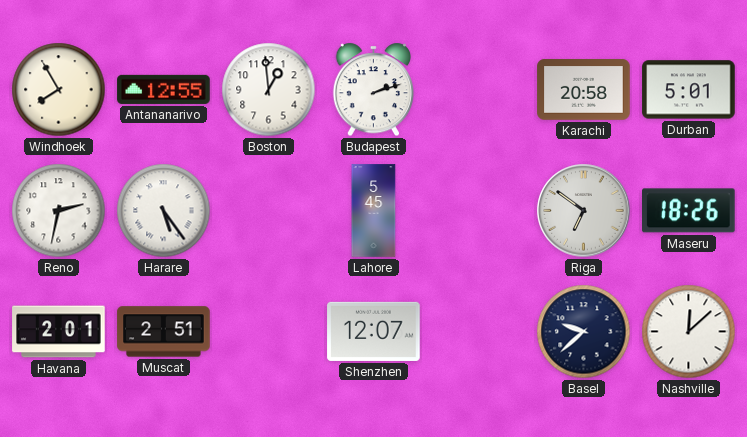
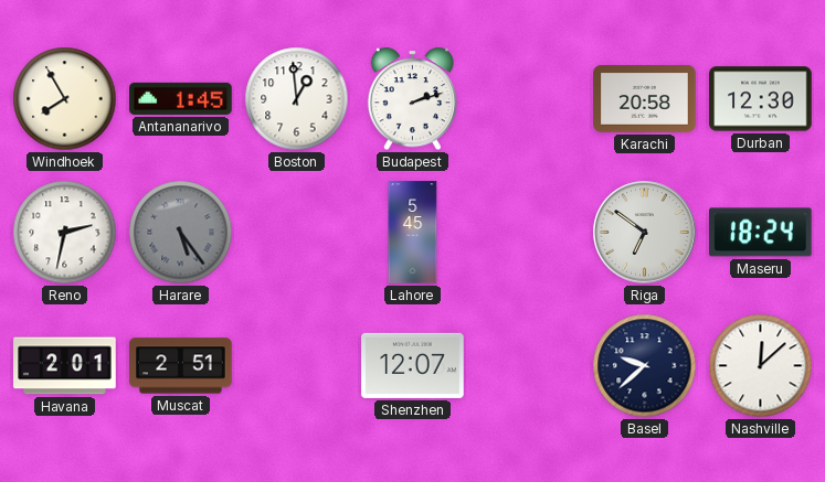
Antananarivo: 12:55 -> 1:45 (181, 98)
Durban: 5:01 -> 12:30 (761, 99)
Harare dial: white -> grey (181, 233)
Maseru: 18:26 -> 18:24 (761, 233)
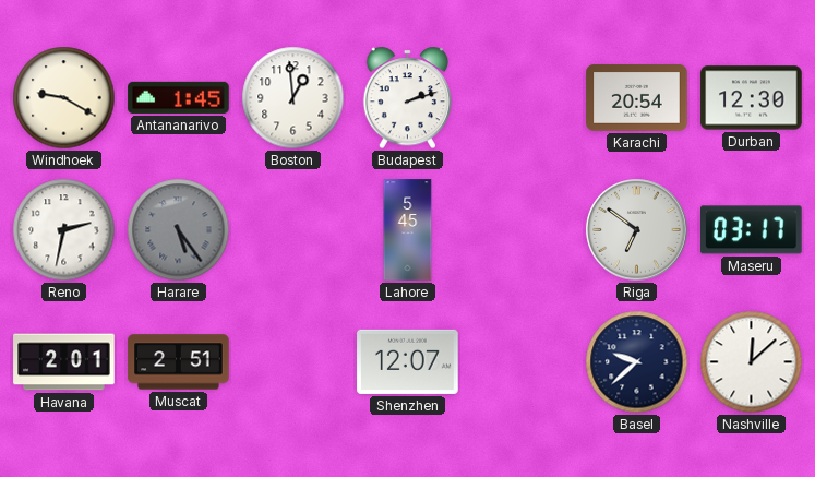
Windhoek: 7:55 -> 9:20 (64, 98)
Karachi: 20:58 -> 20:54 (637, 98)
Maseru: 18:24 -> 03:17 (752, 230)
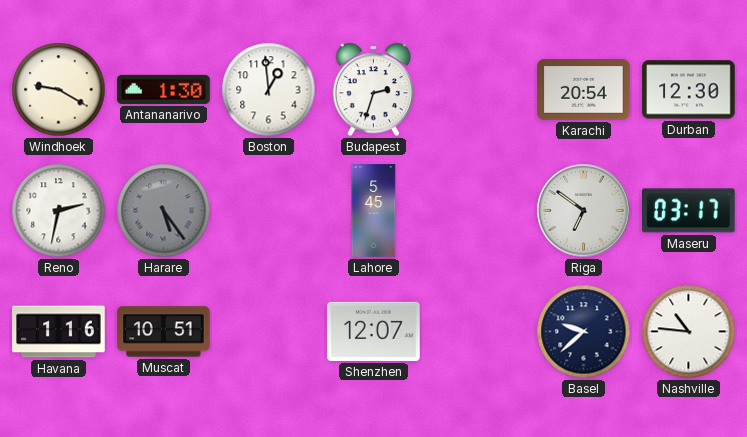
Antananarivo: 1:45 -> 1:30 (164, 89)
Budapest: 2:12 -> 2:33 (373, 90)
Havana: 2:01 -> 1:16 (59, 332)
Muscat: 2:51 -> 10:51 (164, 332)
Nashville: 12:08 -> 10:46 (689, 332)
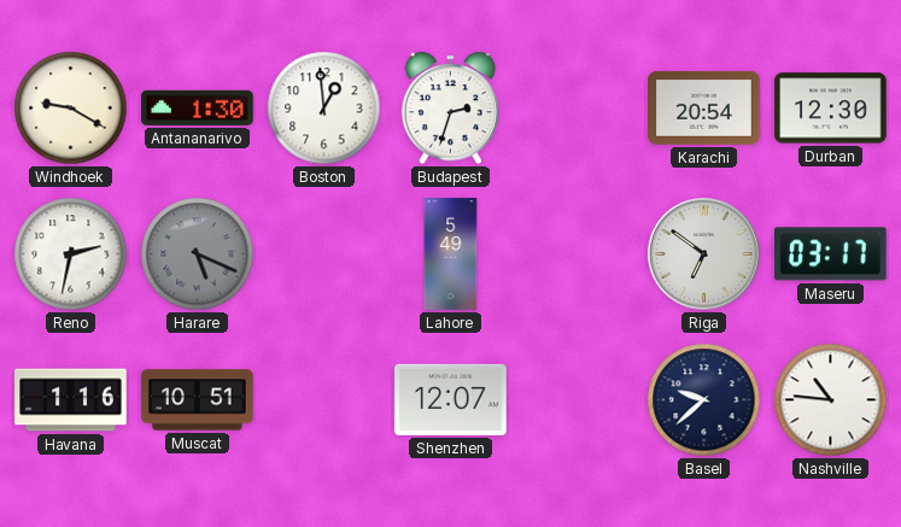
Harare: 5:24 -> 5:19 (198, 254)
Lahore: 5:45 -> 5:49 (451, 254)
